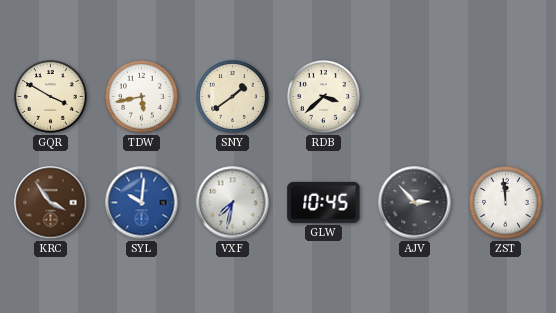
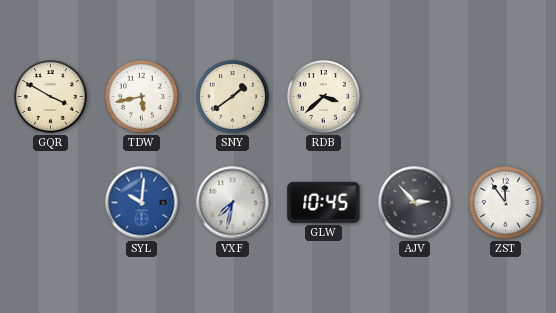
KRC: 3:54 -> none (51, 203)
ZST: 11:59 -> 11:54 (506, 203)
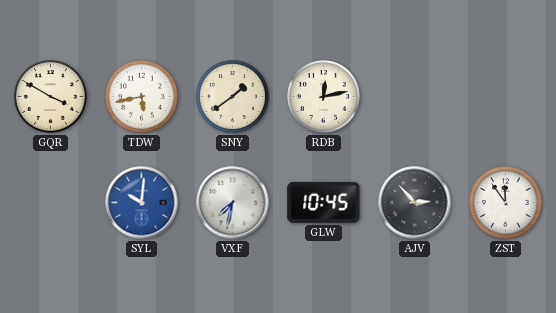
RDB: 3:38 -> 12:13 (324, 97)
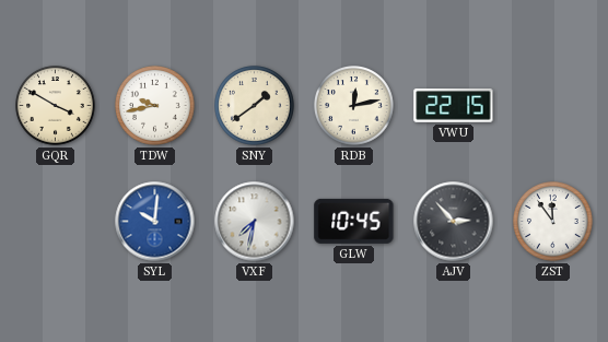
TDW: 5:43 -> 9:43 (155, 106)
VWU: none -> 22:15 (454, 106)
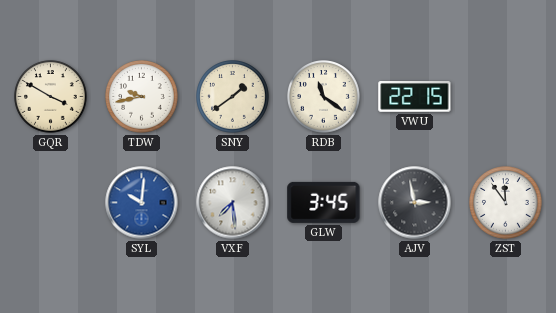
RDB: 12:13 -> 11:21 (324, 97)
VXF: 7:32 -> 7:29 (233, 203)
GLW: 10:45 -> 3:45 (324, 202)
AJV: 2:53 -> 2:58 (415, 203)
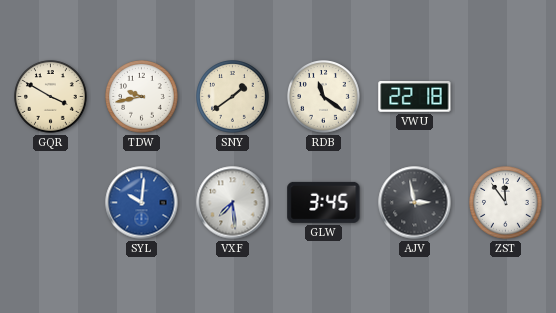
VWU: 22:15 -> 22:18 (415, 97)
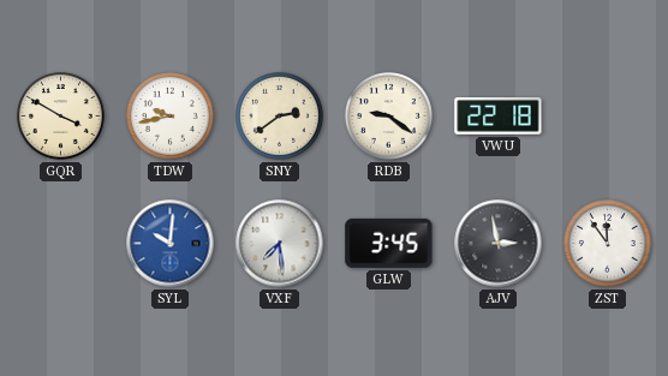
SNY: 1:39 -> 2:39 (280, 117)
RDB: 11:21 -> 9:21 (389, 117)
